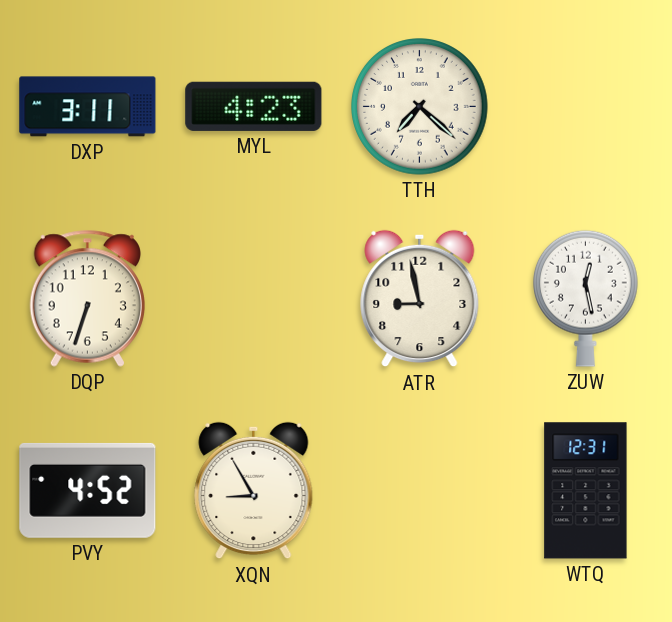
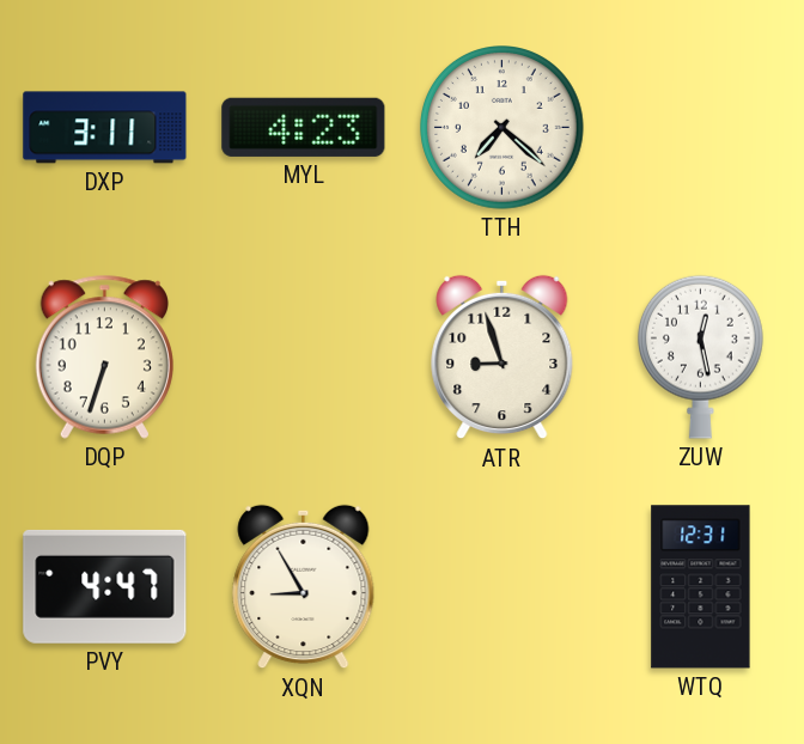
ATR: 8:58 -> 8:57 (502, 358)
PVY: 4:52 -> 4:47 (105, 586)
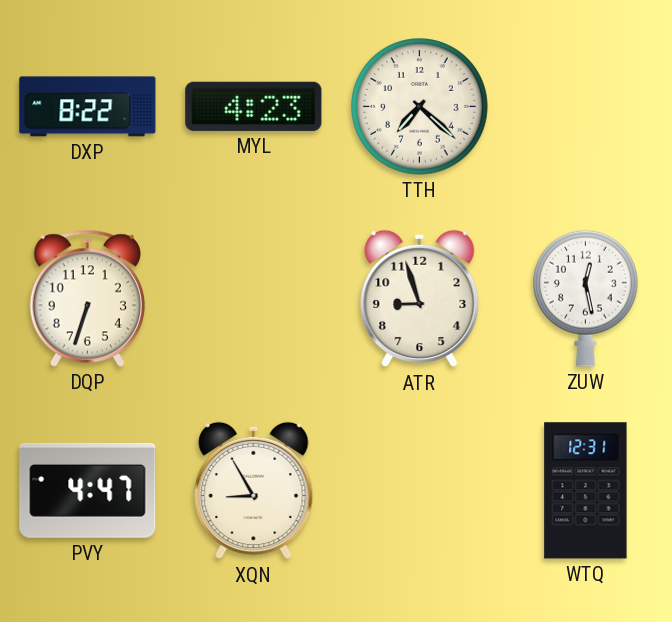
DXP: 3:11 -> 8:22 (88, 107)
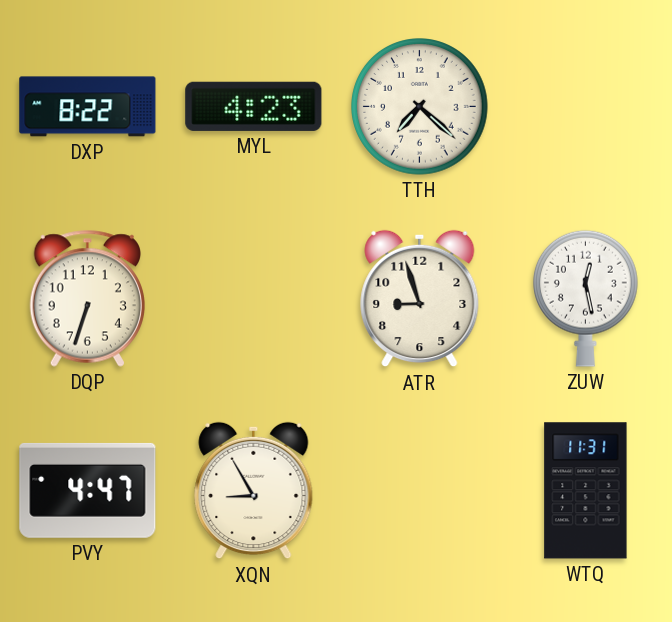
WTQ: 12:31 -> 11:31 (586, 491)
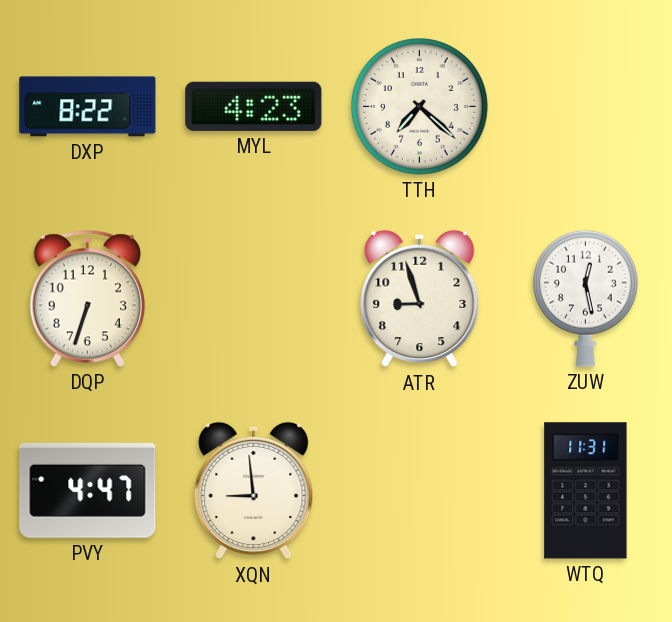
XQN: 8:55 -> 8:59 (254, 491)
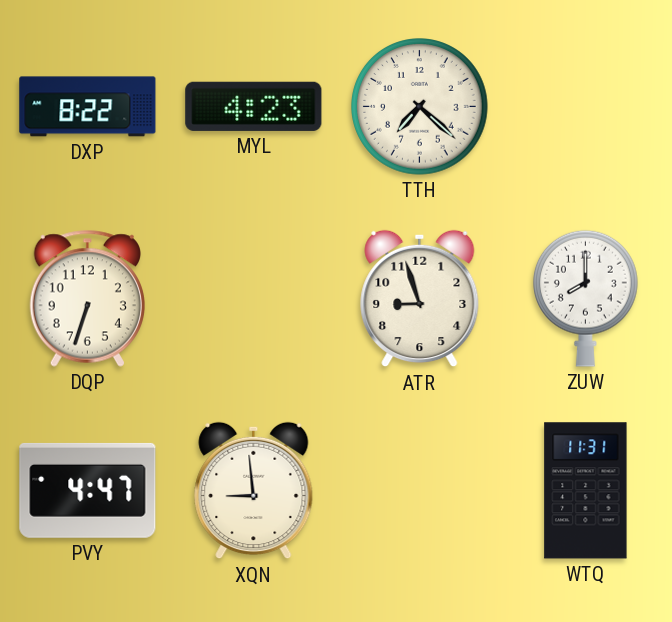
ZUW: 12:28 -> 8:00 (585, 298)
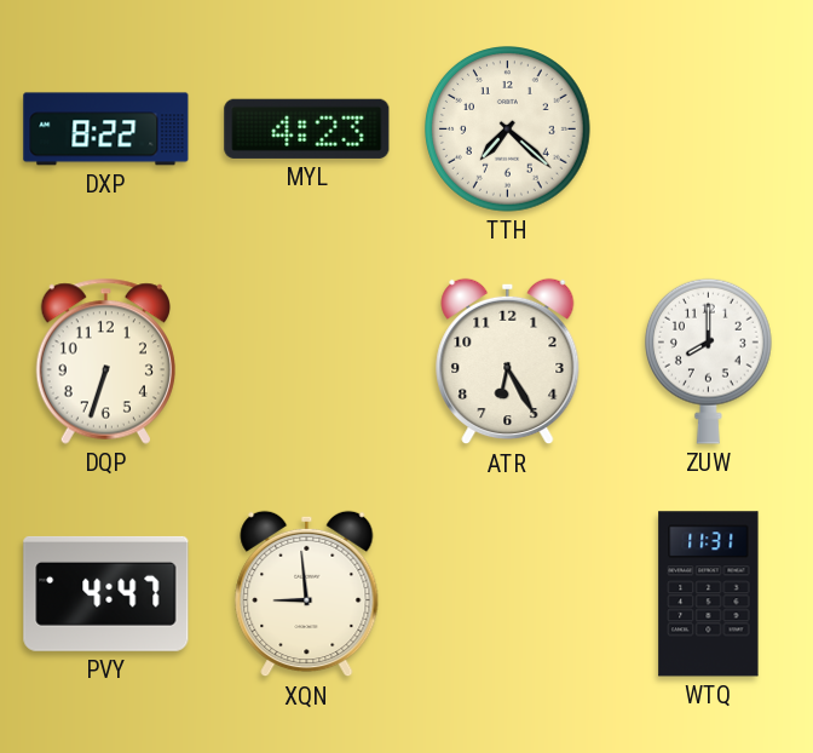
ATR: 8:57 -> 6:25 (508, 362)
